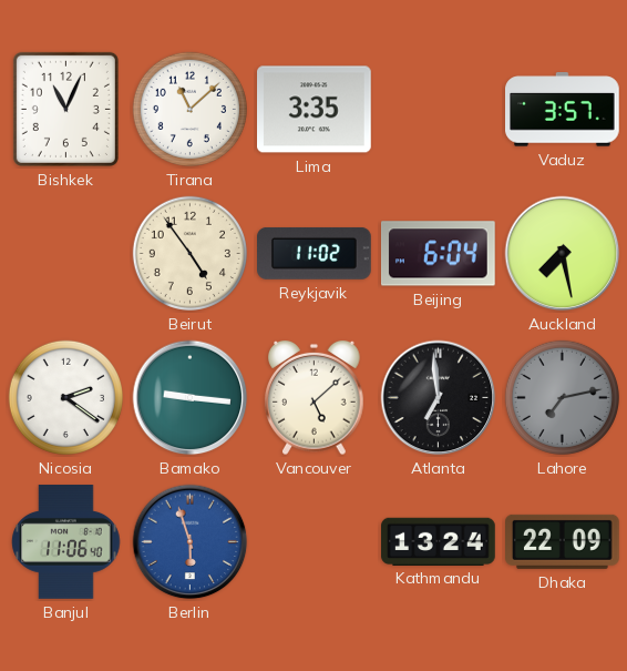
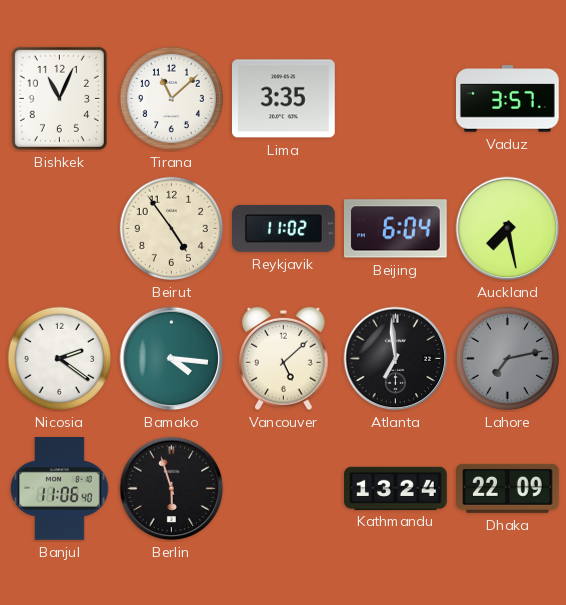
Bamako: 9:16 -> 4:16 (172, 359)
Berlin dial: blue -> black (172, 489)
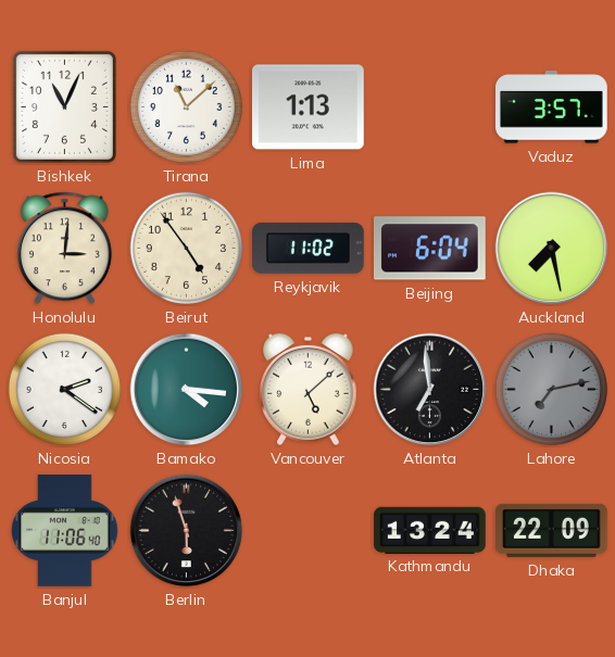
Lima: 3:35 -> 1:13 (309, 108)
Honolulu: none -> 3:01 (64, 249)
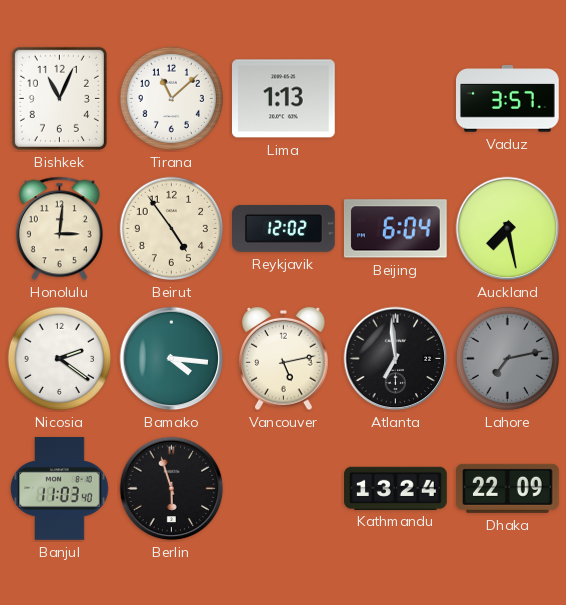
Reykjavik: 11:02 -> 12:02 (284, 229)
Vancouver: 5:08 -> 5:13 (284, 359)
Banjul: 11:06 -> 11:03 (60, 489)
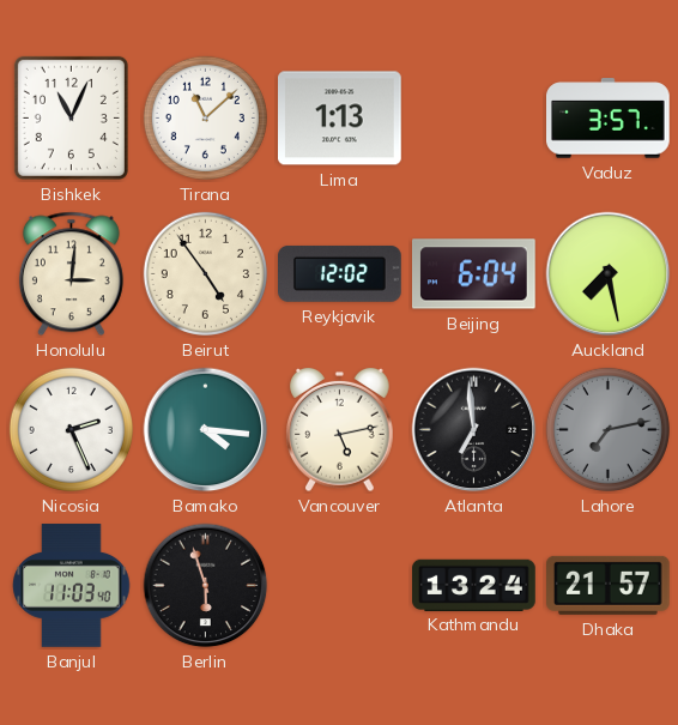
Nicosia: 2:21 -> 2:26 (71, 429)
Dhaka: 22:09 -> 21:57 (609, 585)
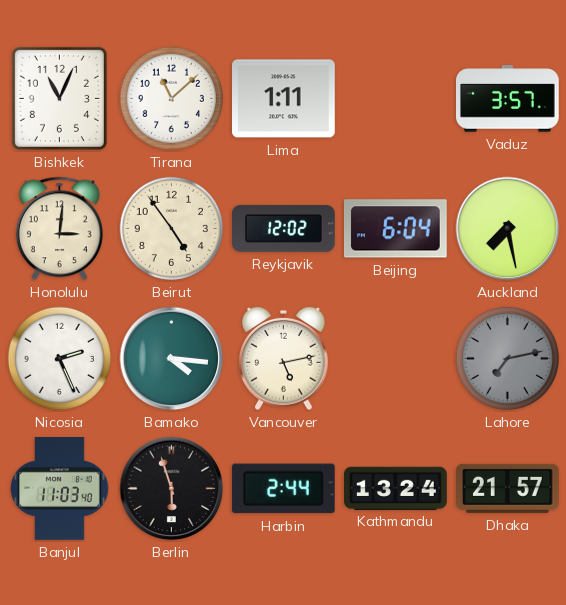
Lima: 1:13 -> 1:11 (284, 99)
Atlanta: 6:59 -> none (474, 430)
Harbin: none -> 2:44 (283, 489)
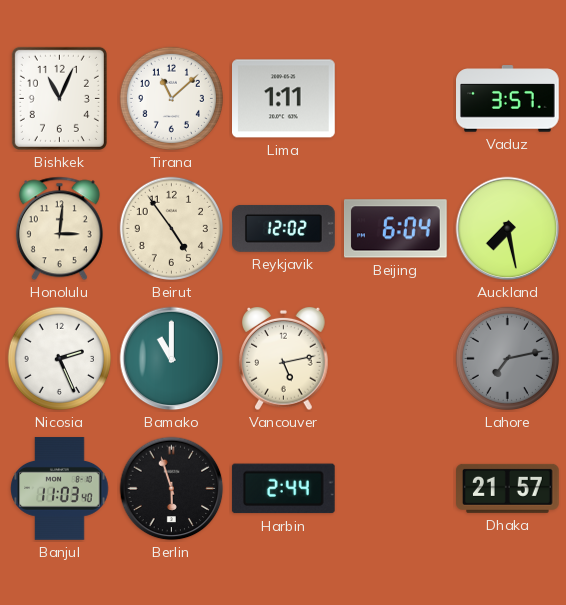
Bamako: 4:16 -> 11:00 (172, 359)
Kathmandu: 13:24 -> none (396, 488)
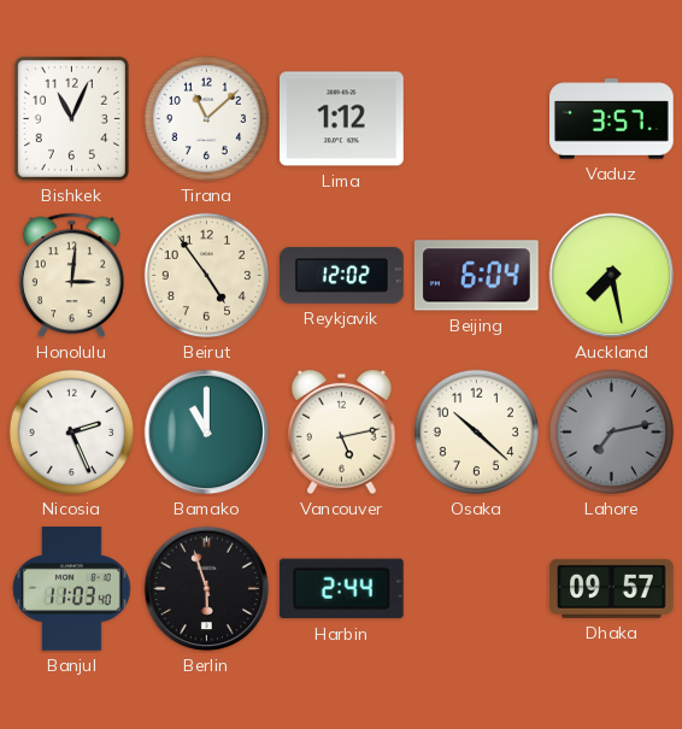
Lima: 1:11 -> 1:12 (342, 119)
Osaka: none -> 10:22 (476, 431)
Dhaka: 21:57 -> 09:57 (612, 588)
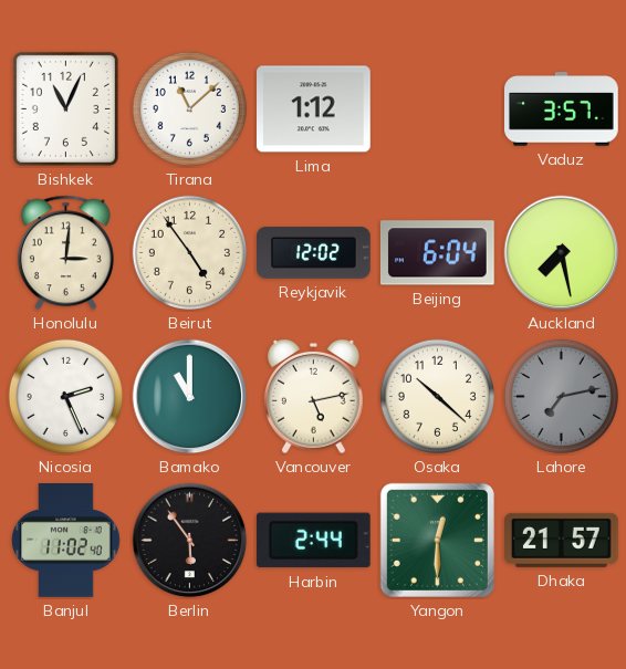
Banjul: 11:03 -> 11:02 (66, 541)
Berlin: 5:57 -> 5:54 (190, 541)
Yangon: none -> 12:30 (437, 540)
Dhaka: 09:57 -> 21:57 (562, 540)
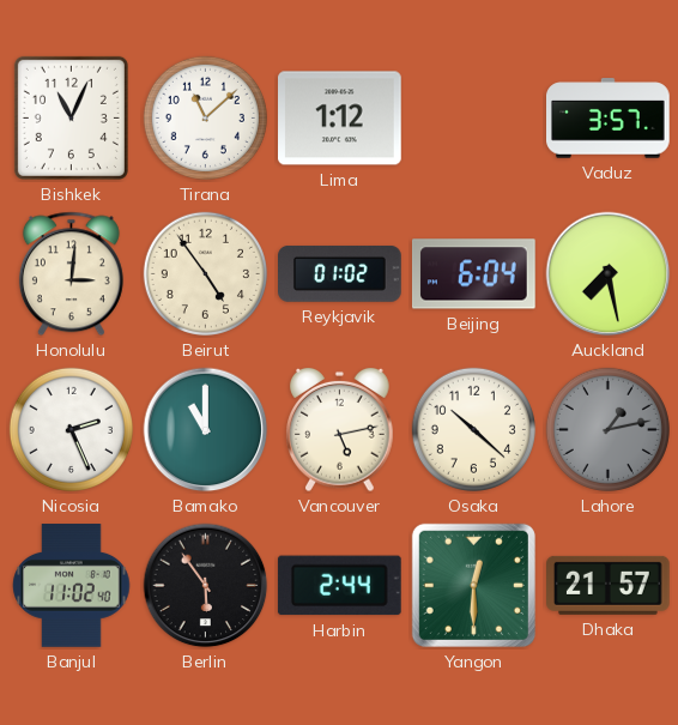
Reykjavik: 12:02 -> 01:02 (340, 274)
Lahore: 7:13 -> 1:13 (607, 429)
